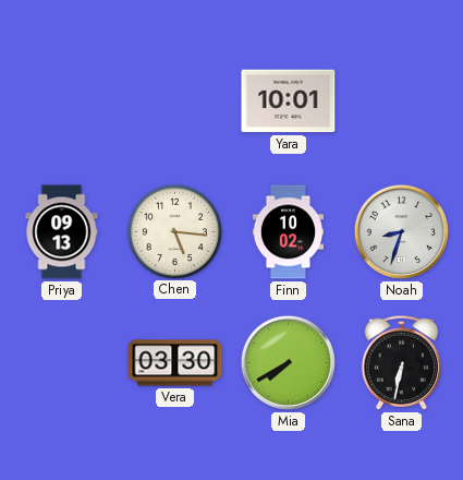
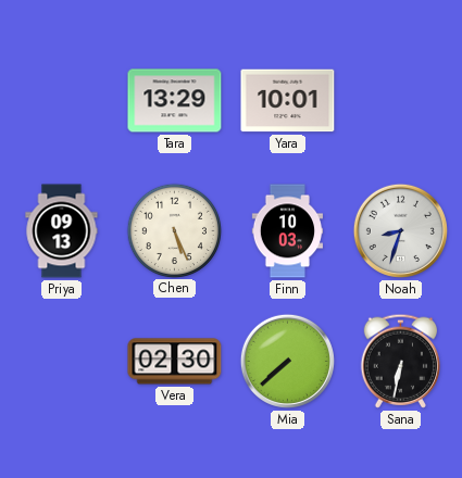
Tara: none -> 13:29 (175, 101)
Chen: 5:16 -> 5:26 (174, 230)
Finn: 10:02 -> 10:03 (287, 231)
Vera: 03:30 -> 02:30 (175, 362)
Mia: 7:40 -> 7:38 (287, 361)
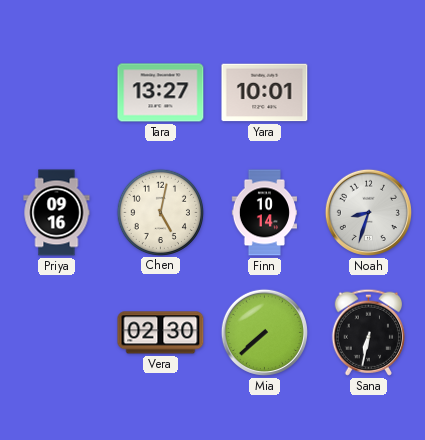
Tara: 13:29 -> 13:27 (161, 93)
Priya: 09:13 -> 09:16 (57, 213)
Chen: 5:26 -> 5:02 (160, 212)
Finn: 10:03 -> 10:14 (264, 213)
